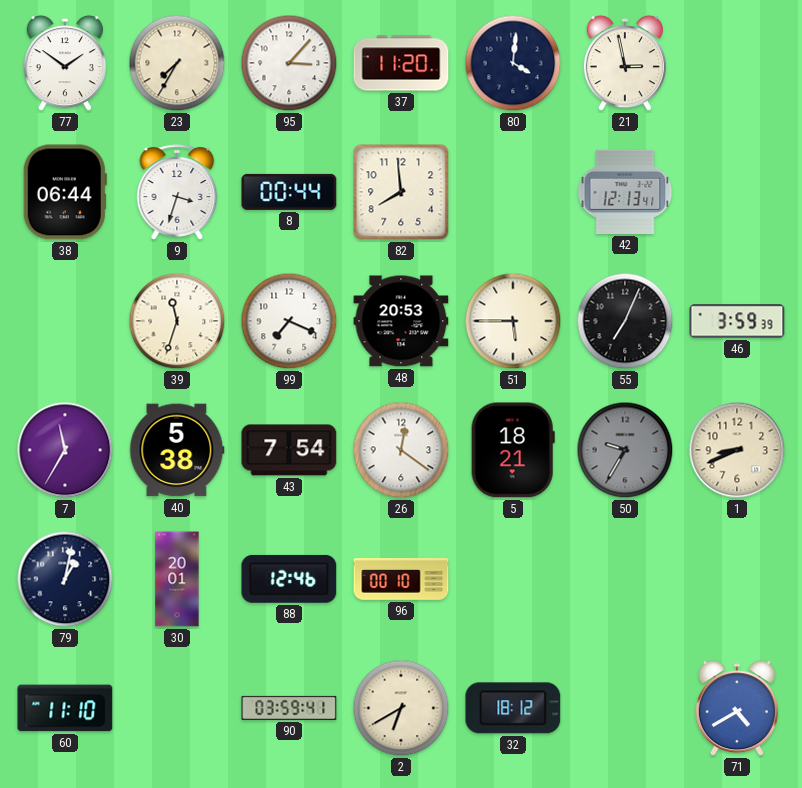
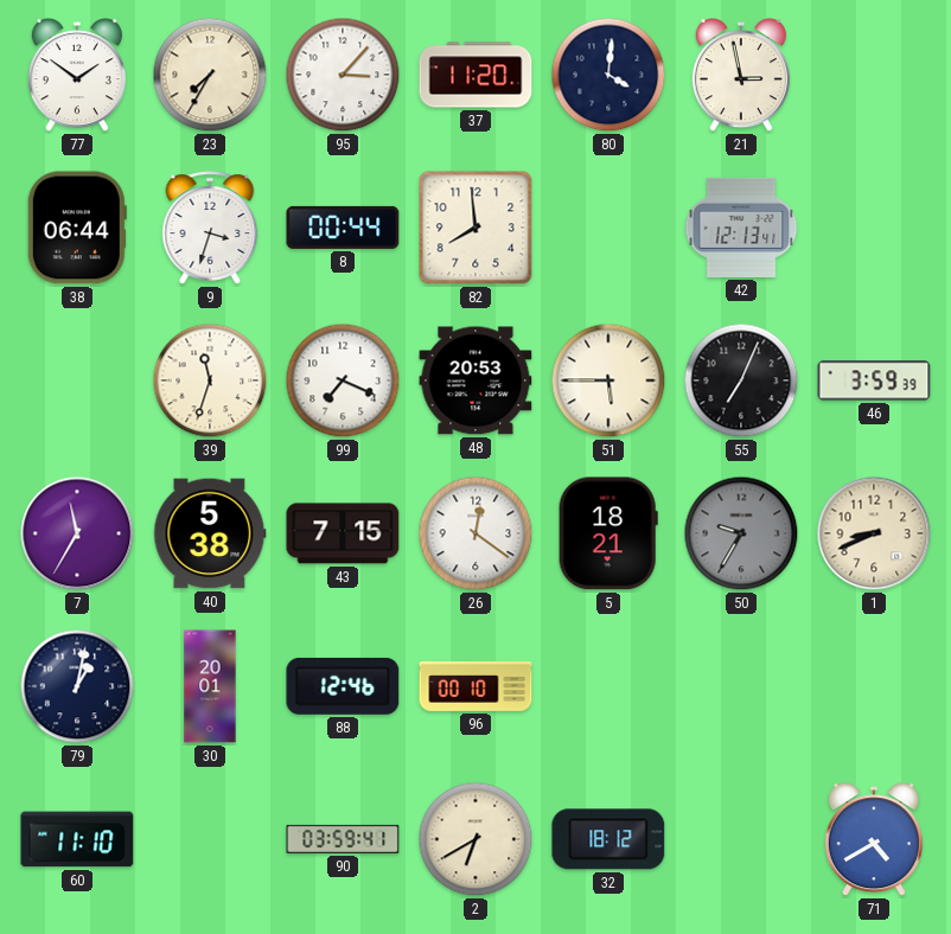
43: 7:54 -> 7:15 (343, 533)
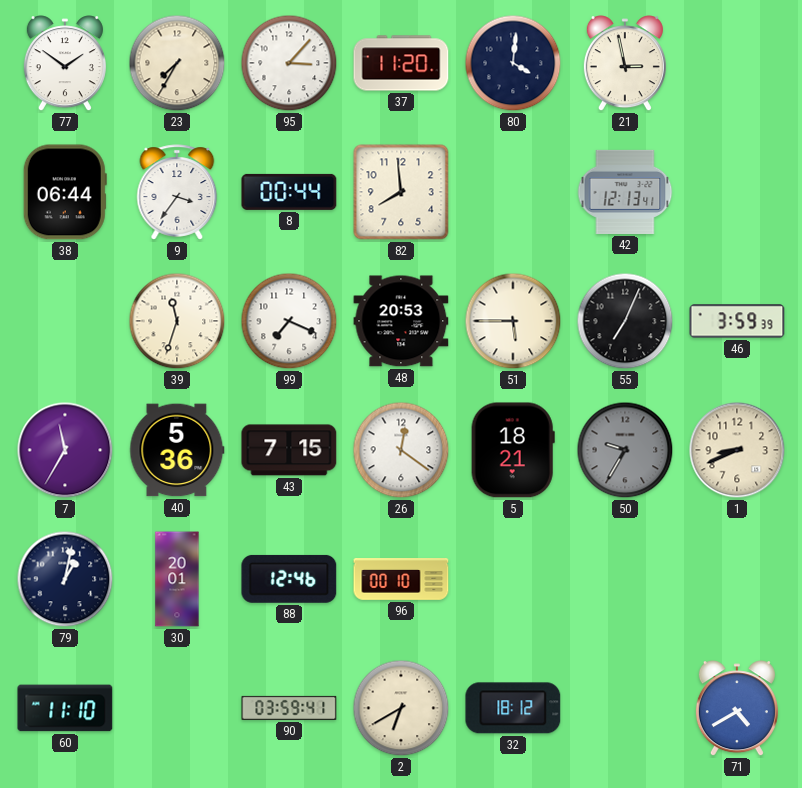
9: 3:33 -> 3:36 (177, 192)
40: 5:38 -> 5:36 (177, 450)
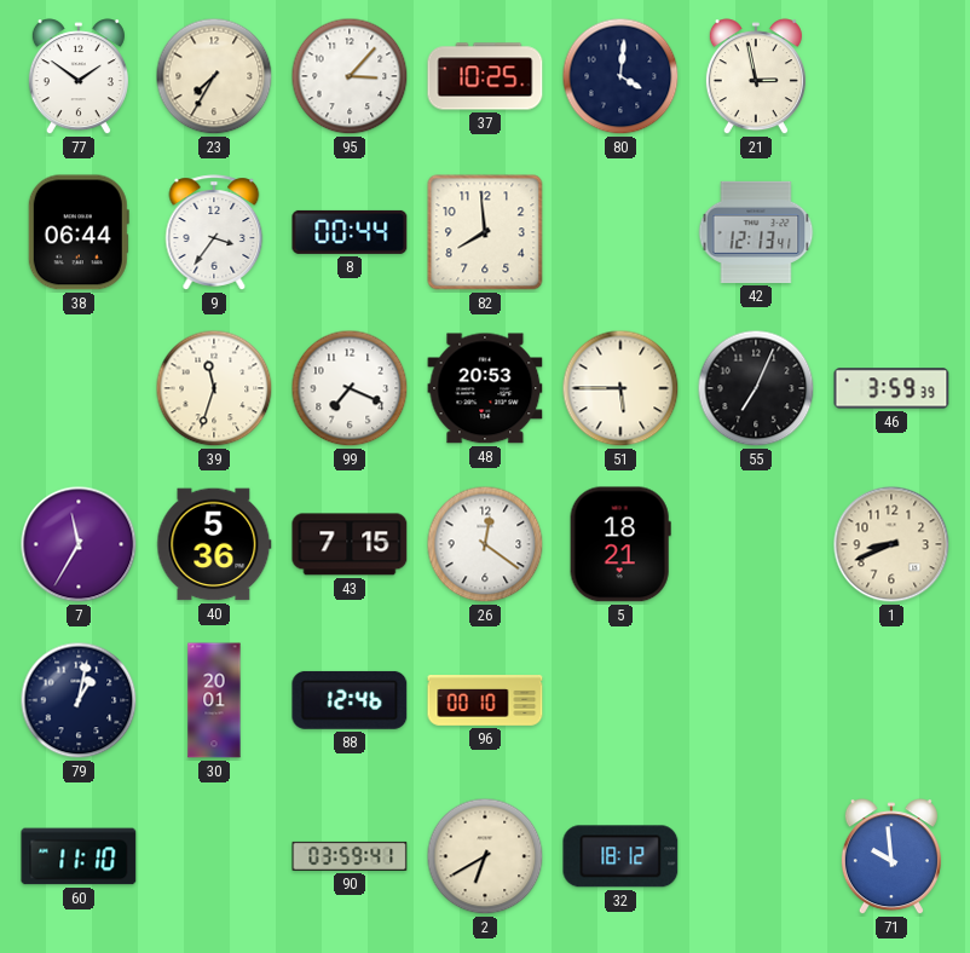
37: 11:20 -> 10:25 (485, 76)
50: 9:35 -> none (625, 450)
71: 4:40 -> 9:59 (891, 857)
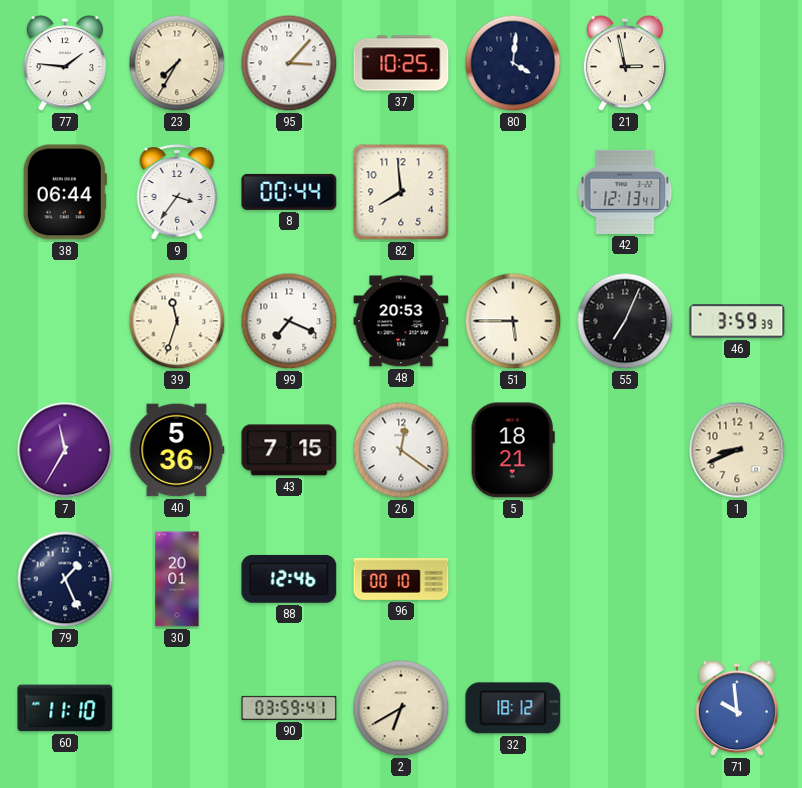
77: 1:51 -> 1:46 (65, 64)
79: 1:02 -> 1:26 (65, 579)
